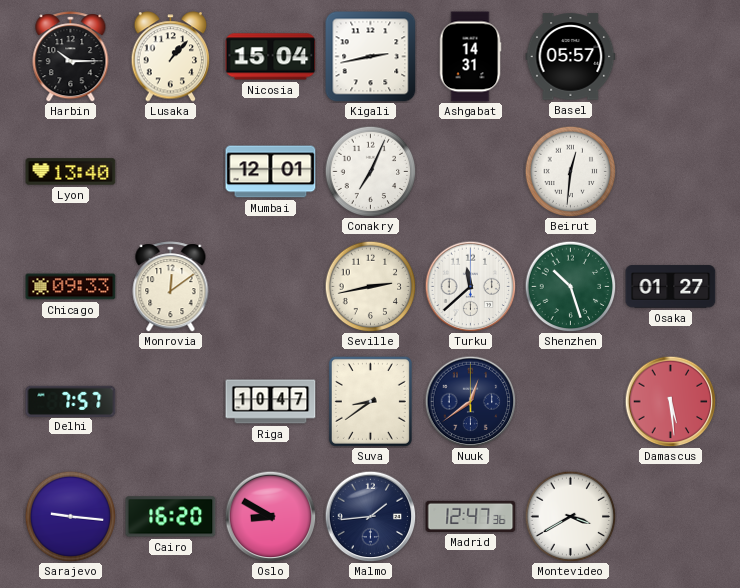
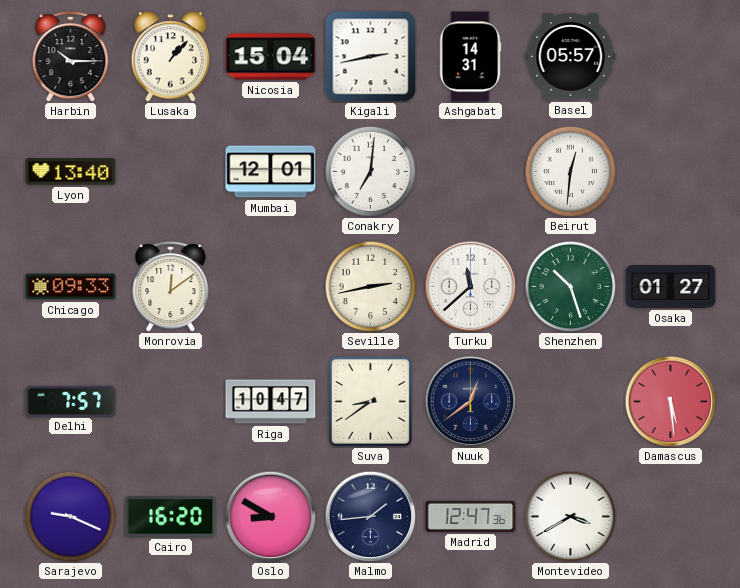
Conakry: 7:04 -> 7:01 (370, 171)
Sarajevo: 9:16 -> 9:19 (70, 516)
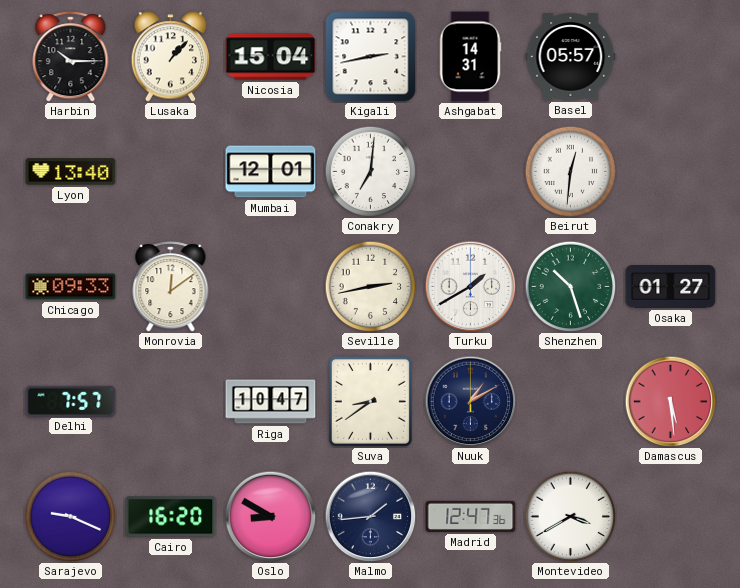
Turku: 11:38 -> 1:40 (470, 286)
Nuuk: 12:39 -> 1:10 (470, 401)
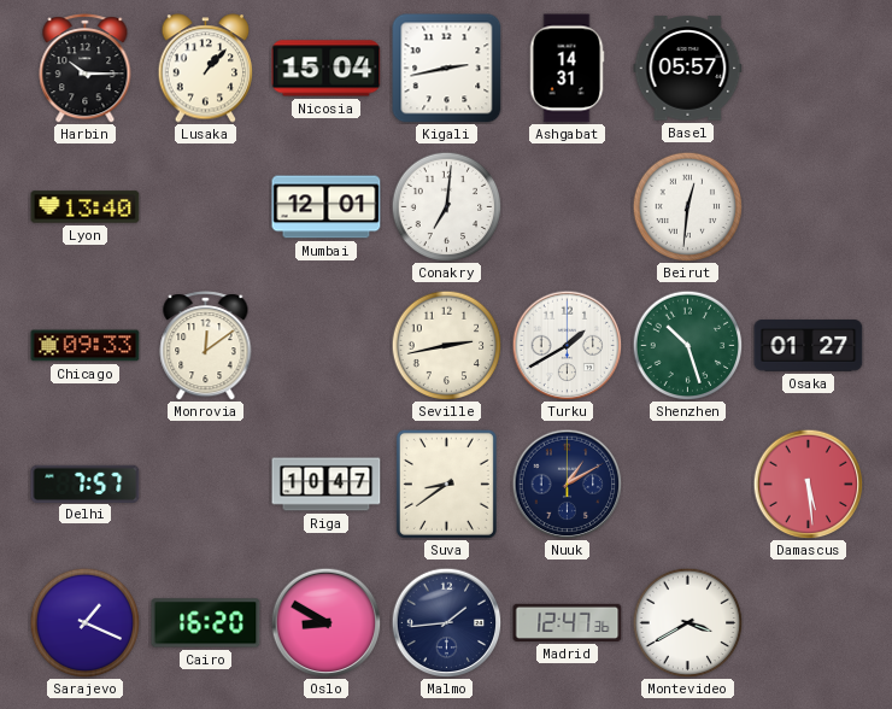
Sarajevo: 9:19 -> 1:19 (84, 622)
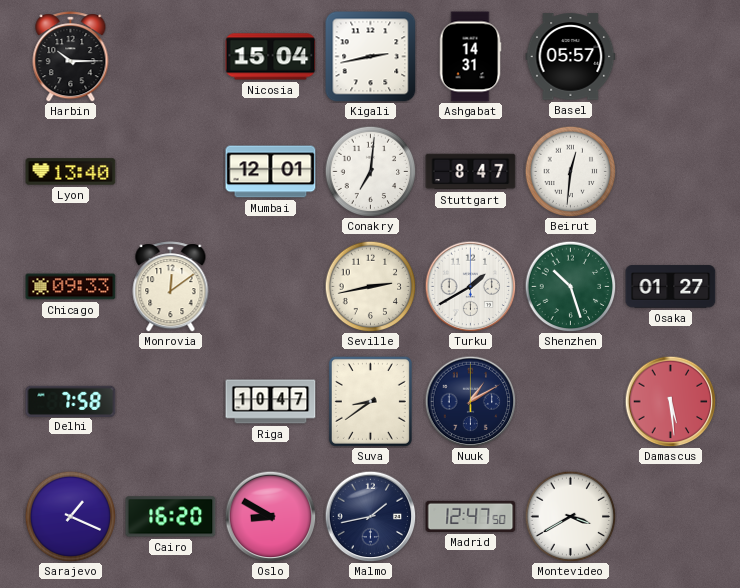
Lusaka: 1:07 -> none (206, 69)
Stuttgart: none -> 8:47 (471, 172)
Delhi: 7:57 -> 7:58 (71, 401)
Malmo: 1:44 -> 1:43 (370, 516)
Madrid: 12:47:36 -> 12:47:50 (471, 516)
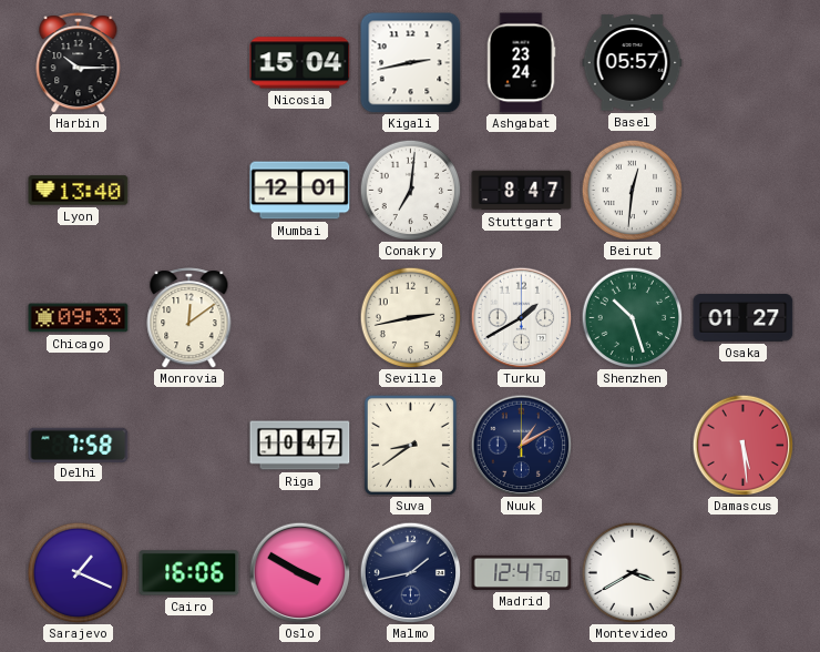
Ashgabat: 14:31 -> 23:24 (521, 63)
Cairo: 16:20 -> 16:06 (189, 573)
Oslo: 8:50 -> 3:50 (299, 572)
